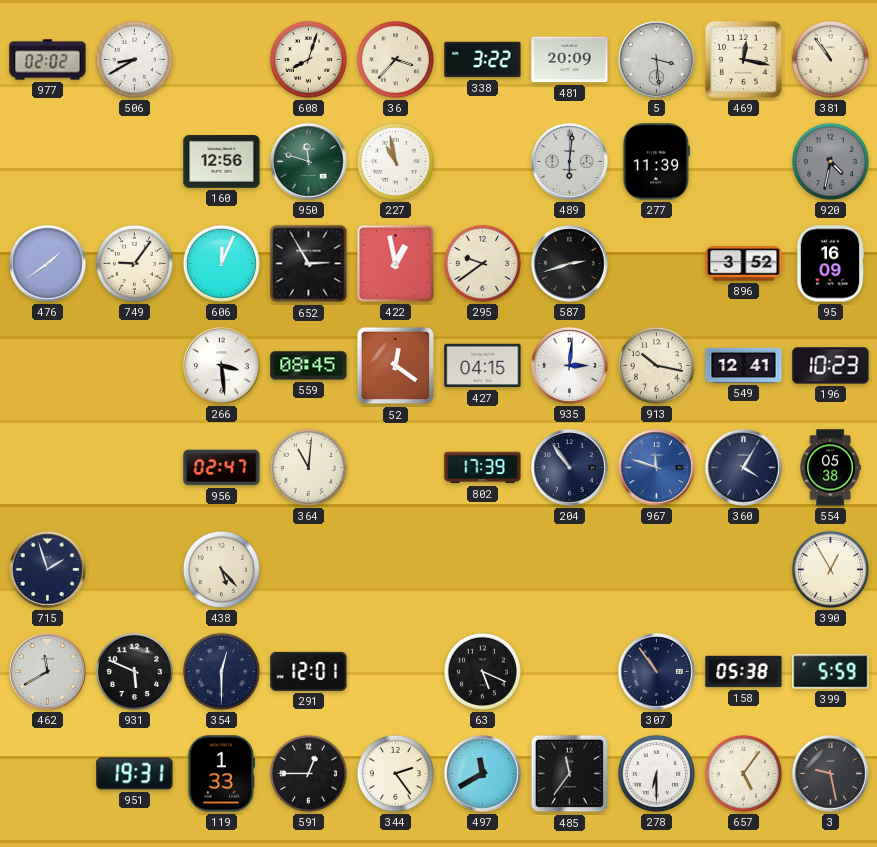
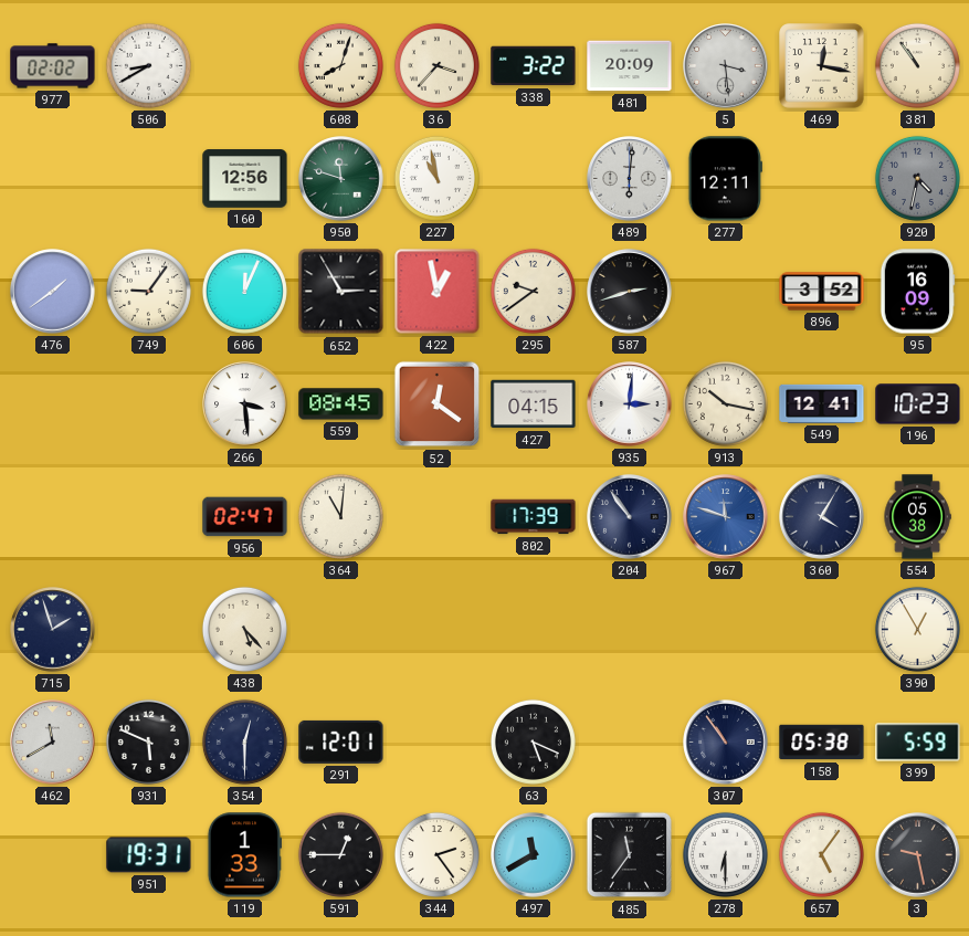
277: 11:39 -> 12:11 (725, 179)
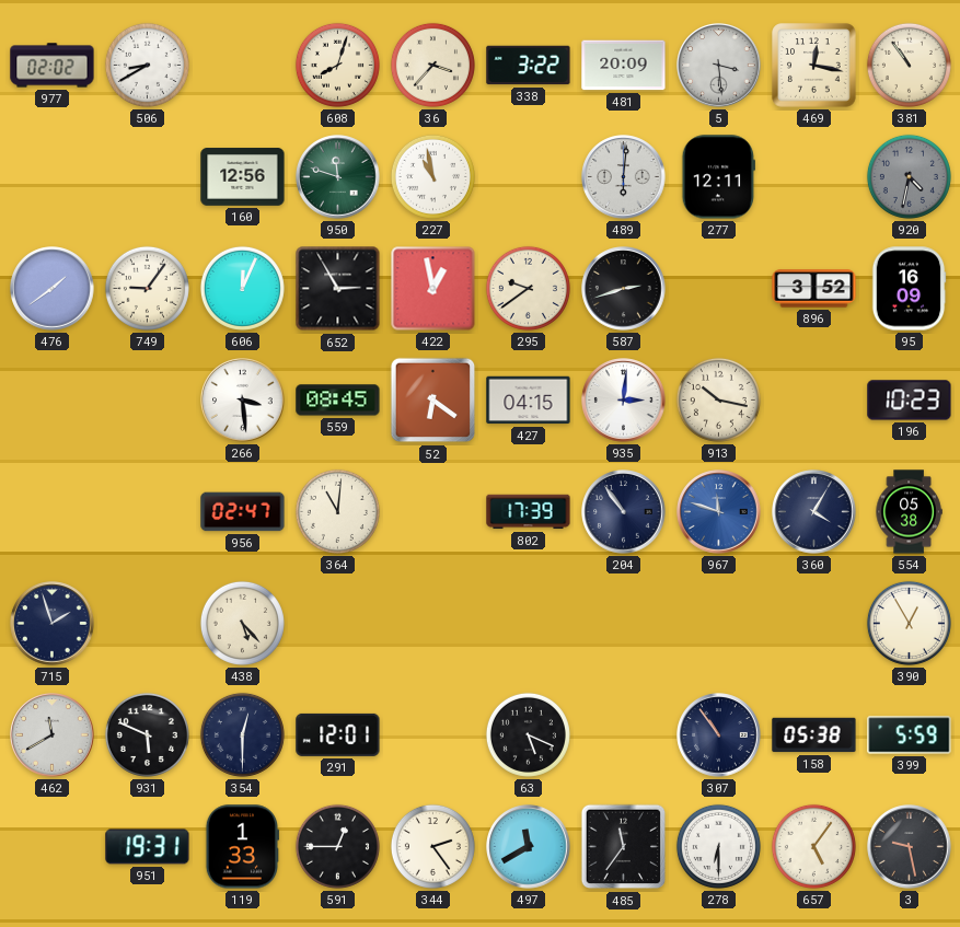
52: 12:21 -> 6:21 (433, 401)
549: 12:41 -> none (822, 403)
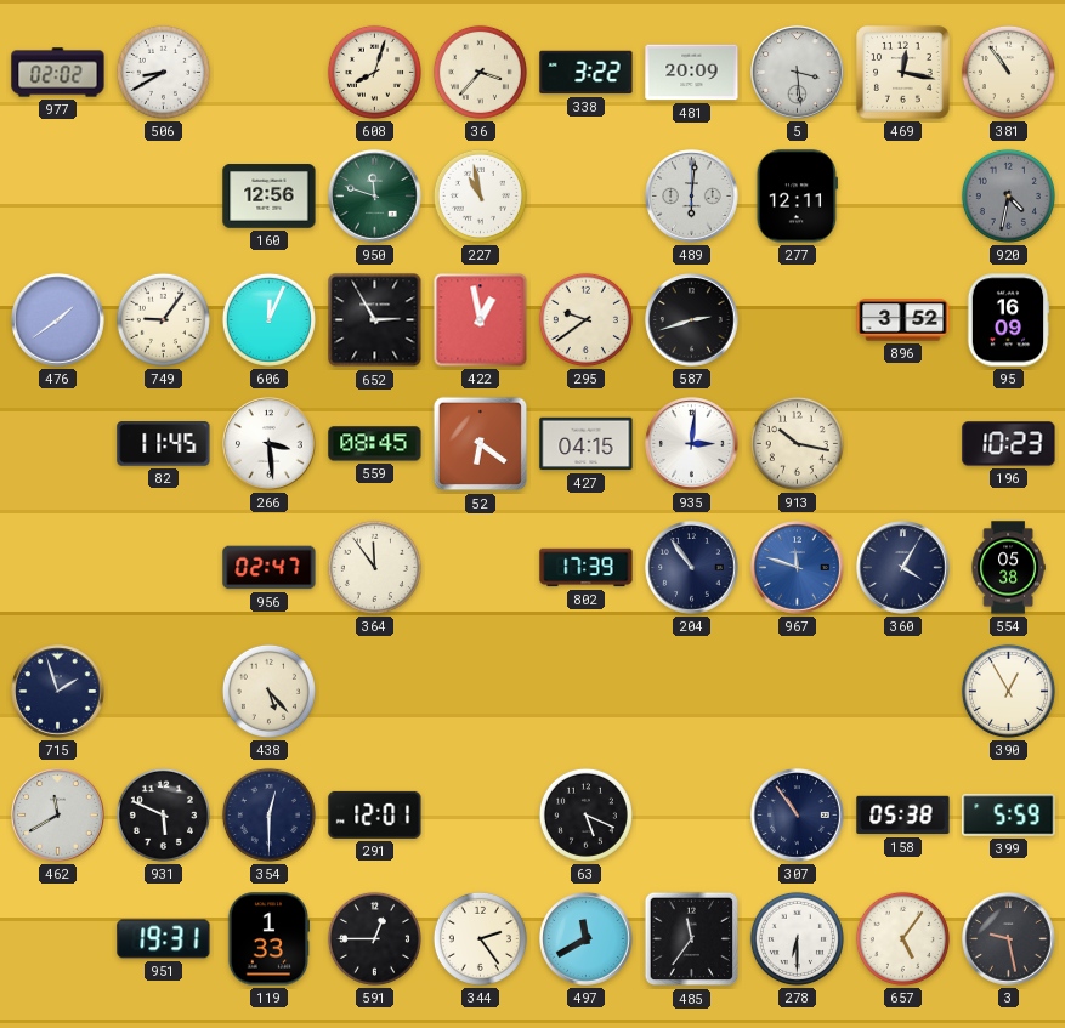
82: none -> 11:45 (164, 444)
364: 11:01 -> 11:54 (374, 567)
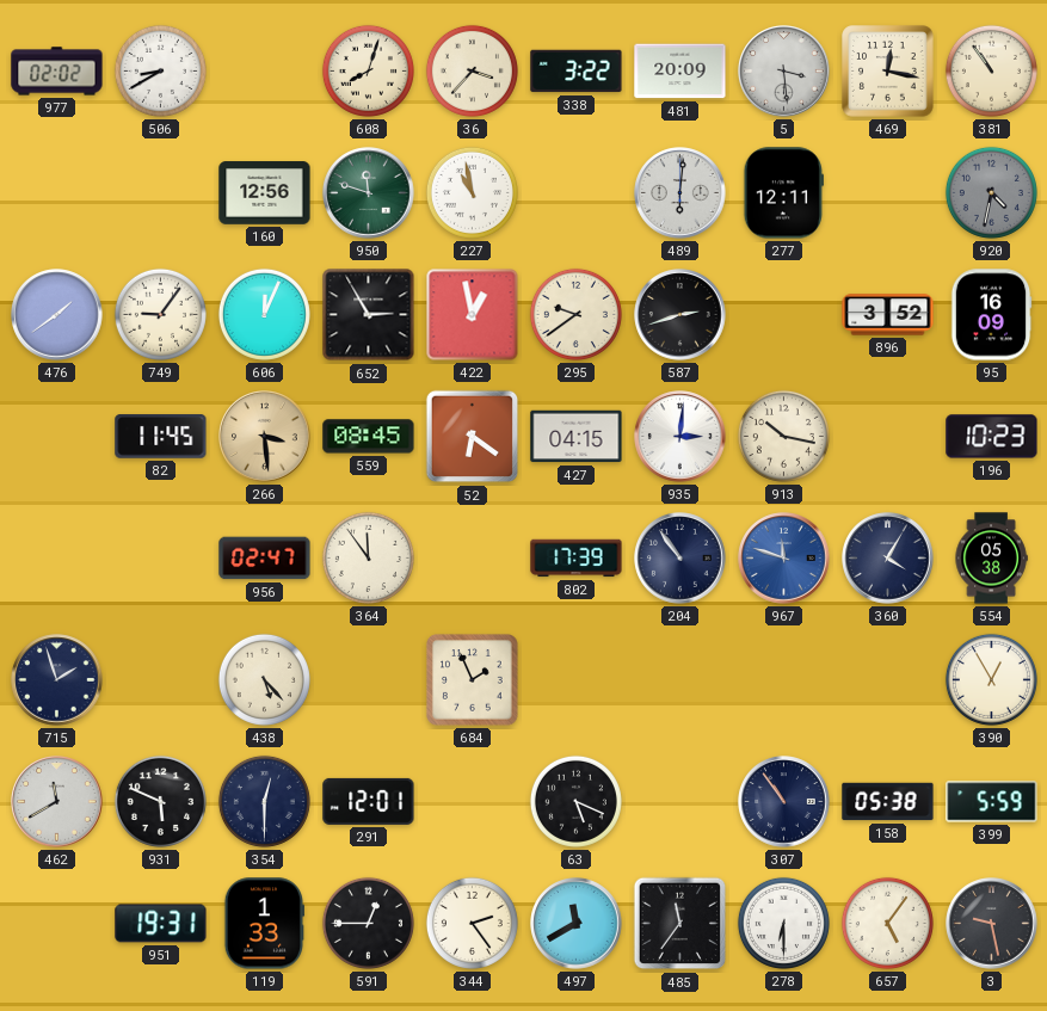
266 dial: white -> champagne (265, 437)
684: none -> 1:56 (473, 680)
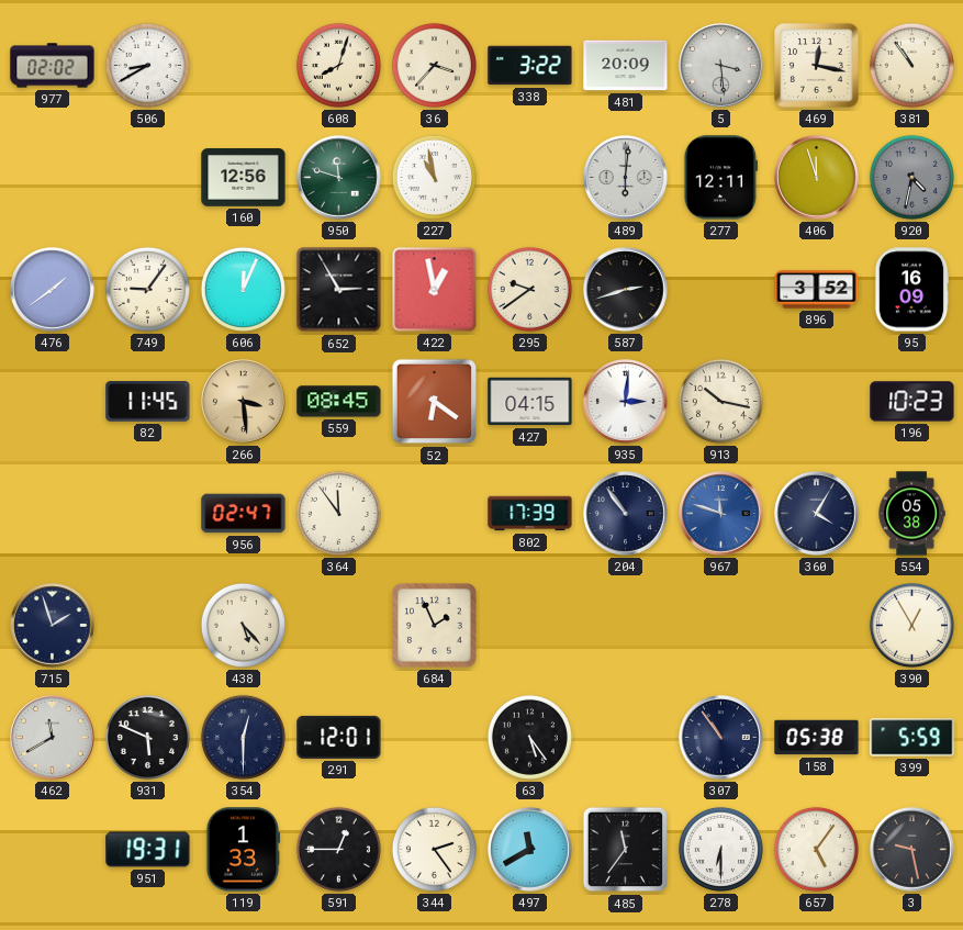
406: none -> 11:57 (817, 178)
63: 5:19 -> 5:24 (529, 737)
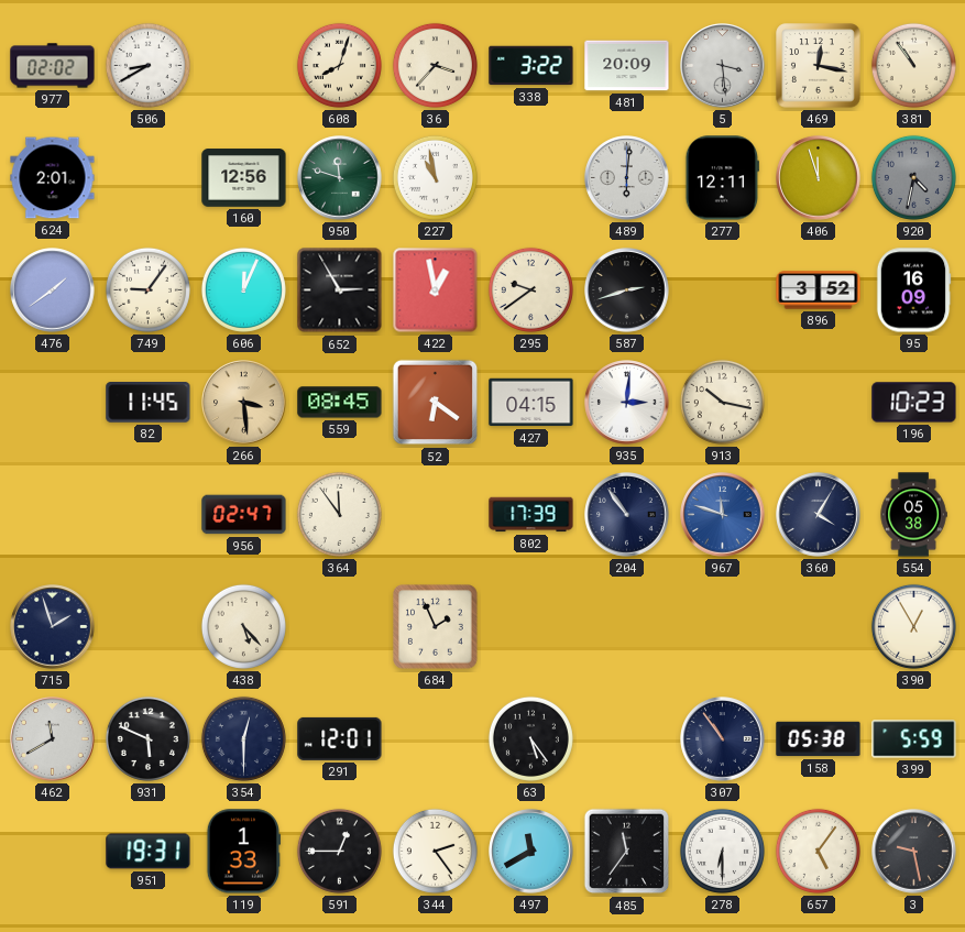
624: none -> 2:01 (53, 178)
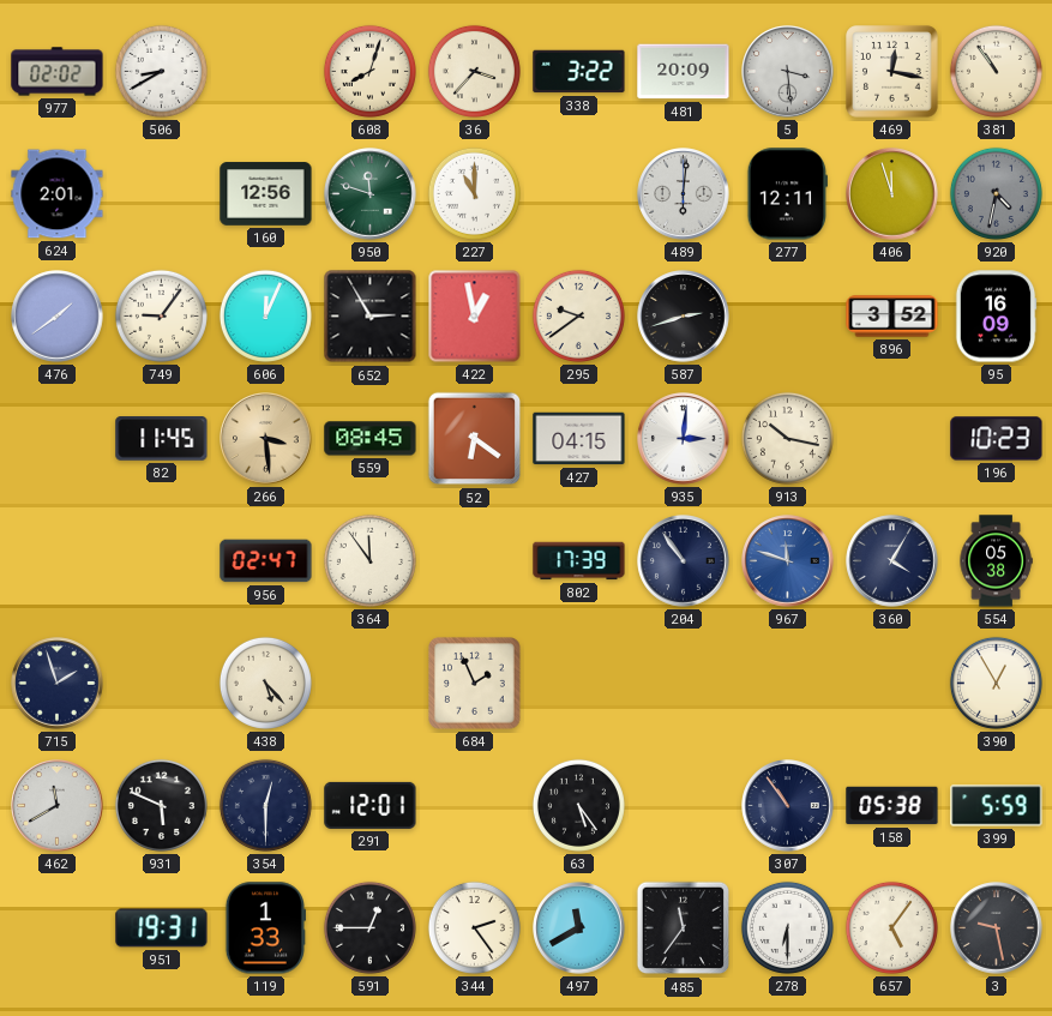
227: 10:58 -> 11:00 (474, 193)
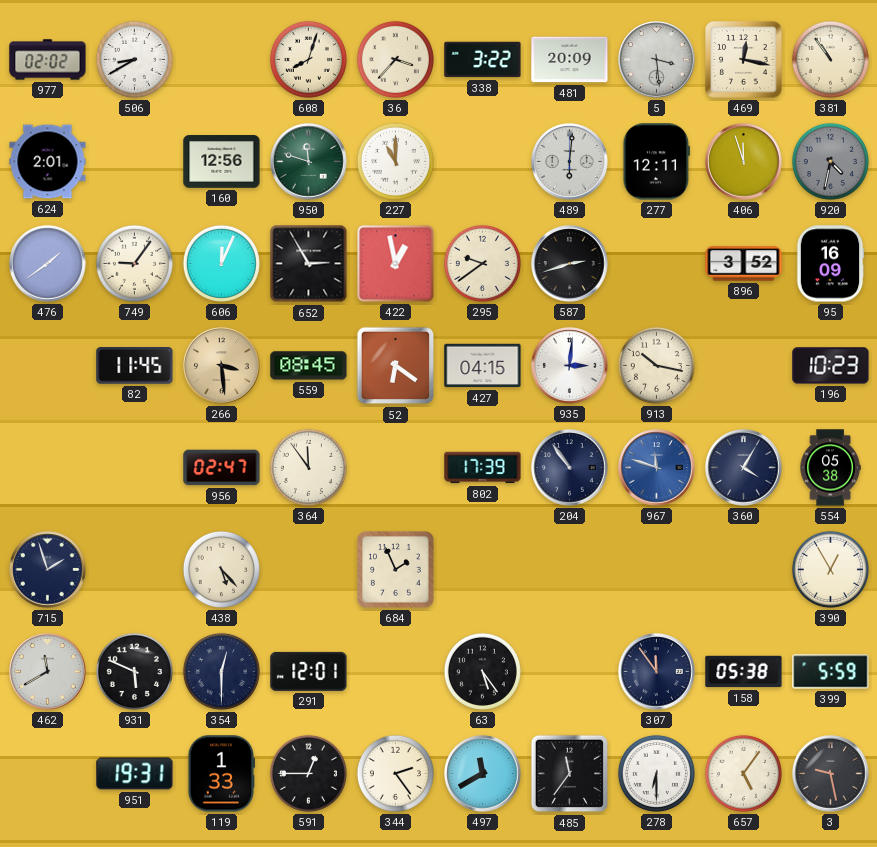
307: 10:54 -> 11:54 (657, 672)
